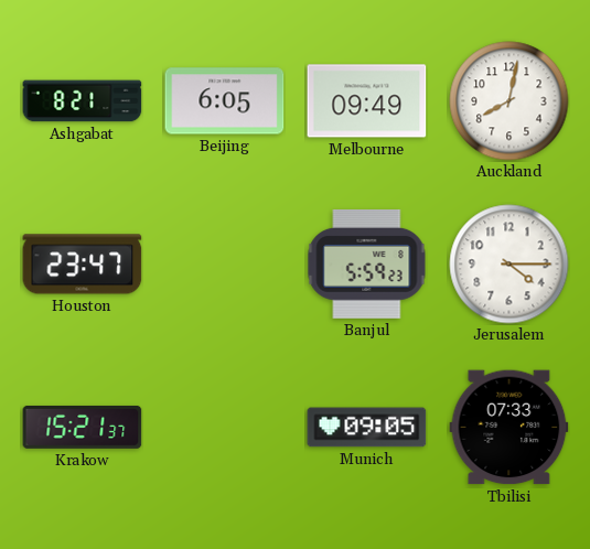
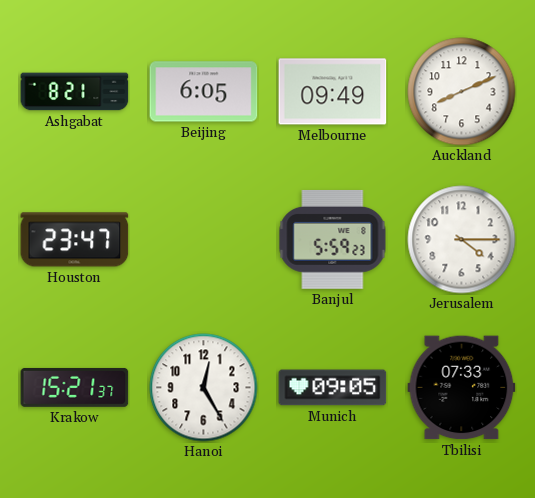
Auckland: 8:02 -> 8:11 (462, 92)
Hanoi: none -> 12:25 (204, 388)
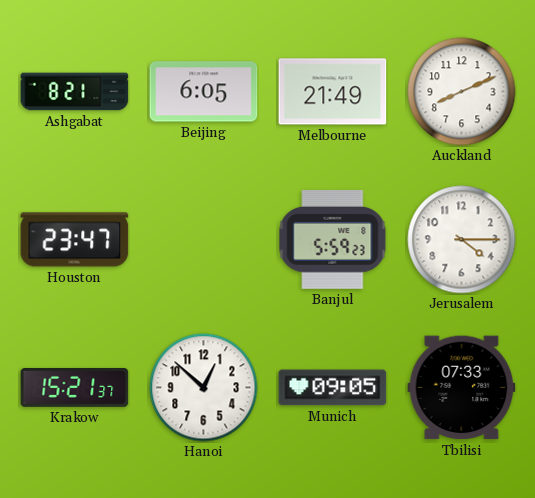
Melbourne: 09:49 -> 21:49 (333, 92)
Hanoi: 12:25 -> 12:52 (204, 388)
